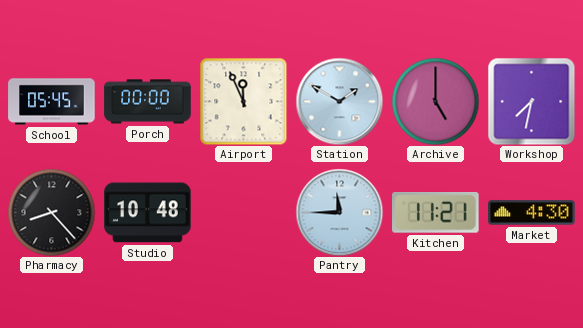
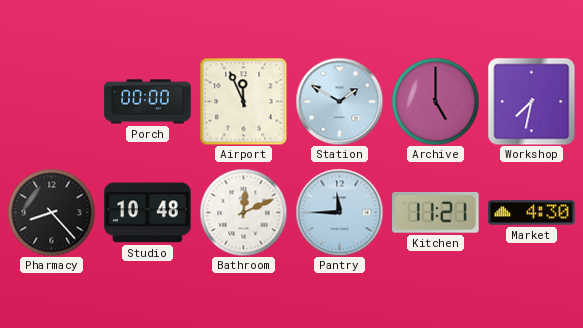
School: 05:45 -> none (52, 102)
Bathroom: none -> 12:11 (243, 212)
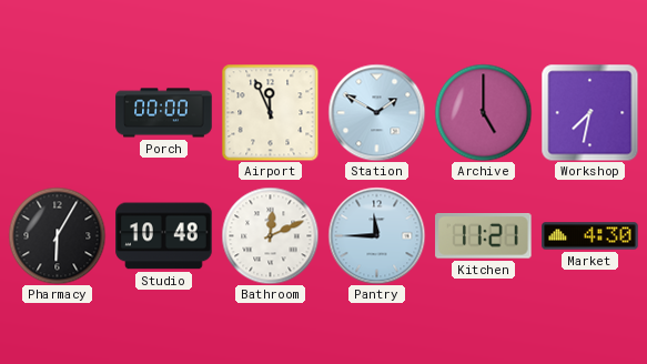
Pharmacy: 8:23 -> 6:05 (57, 235)
